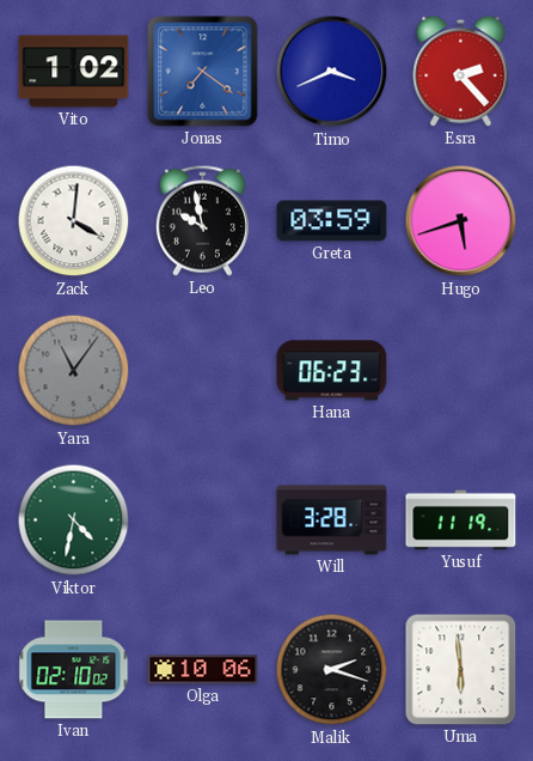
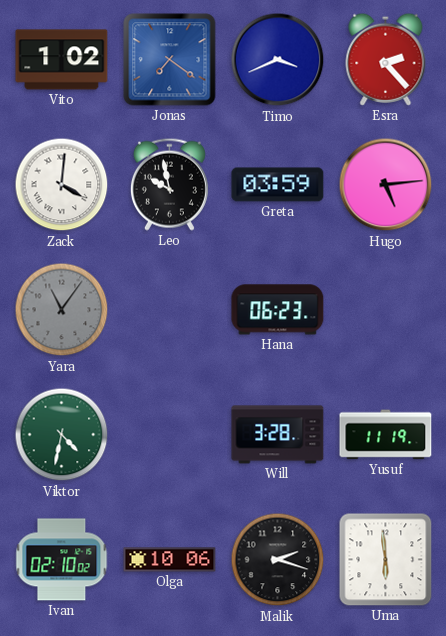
Hugo: 5:42 -> 5:14 (386, 185)
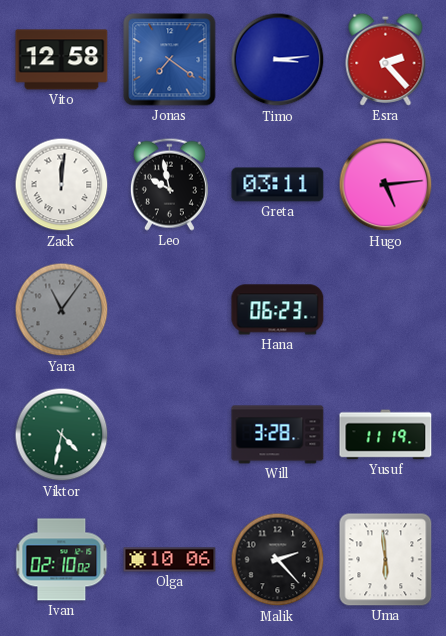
Vito: 1:02 -> 12:58 (62, 60)
Timo: 3:41 -> 3:14 (278, 60)
Zack: 4:01 -> 12:01 (62, 185)
Greta: 03:59 -> 03:11 (278, 185)
Malik: 2:18 -> 2:23 (278, 560)
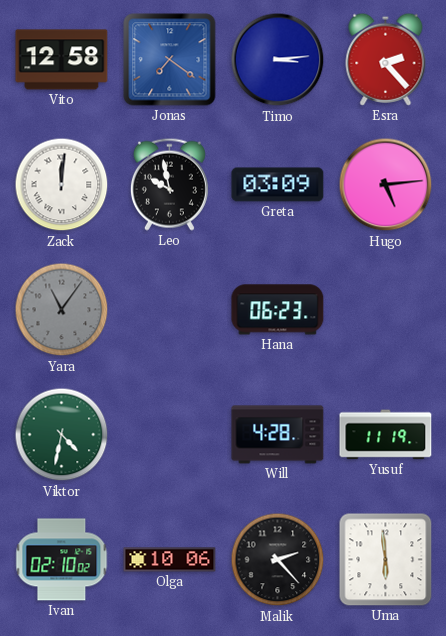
Greta: 03:11 -> 03:09 (278, 185)
Will: 3:28 -> 4:28 (278, 435)
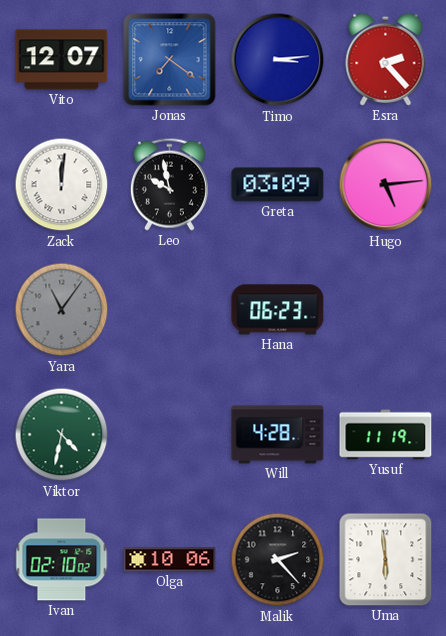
Vito: 12:58 -> 12:07 (62, 60)
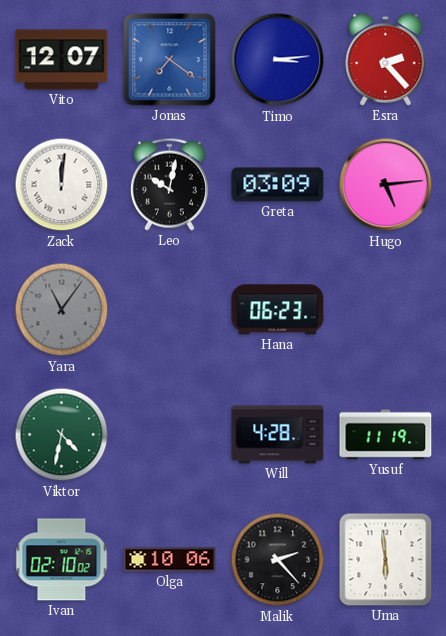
Leo: 9:58 -> 10:02 (169, 184)
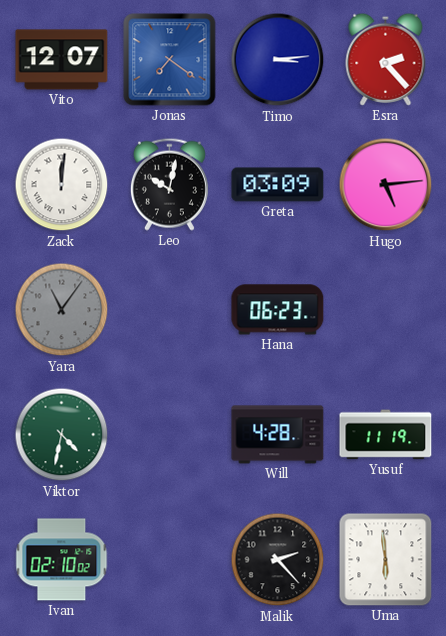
Olga: 10:06 -> none (170, 560)
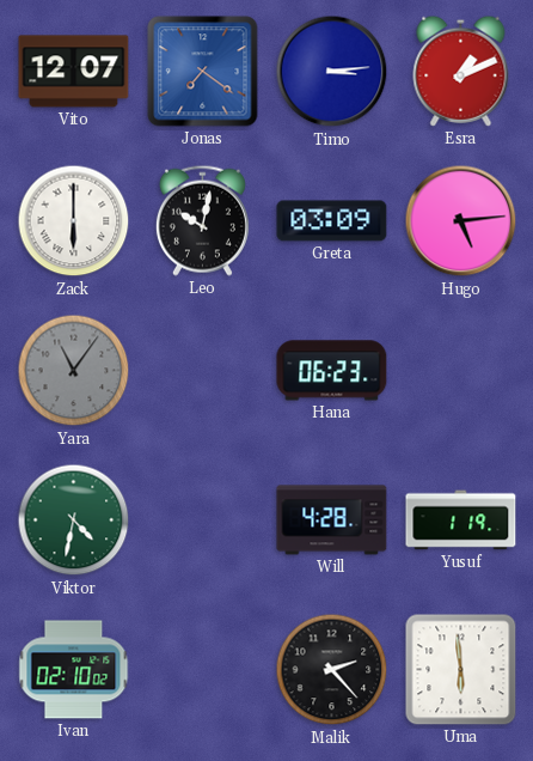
Esra: 2:23 -> 1:11 (461, 71)
Zack: 12:01 -> 6:00 (74, 221)
Yusuf: 11:19 -> 1:19 (461, 520)
